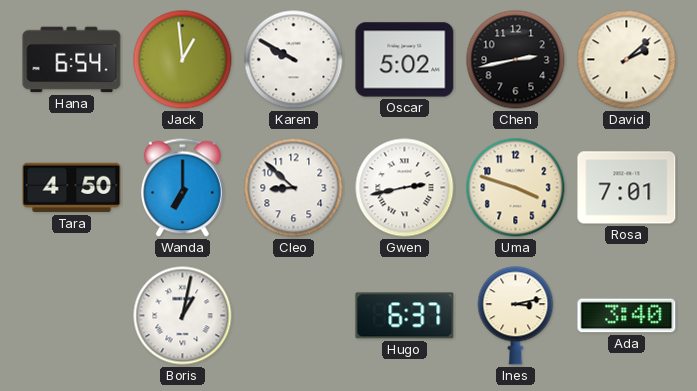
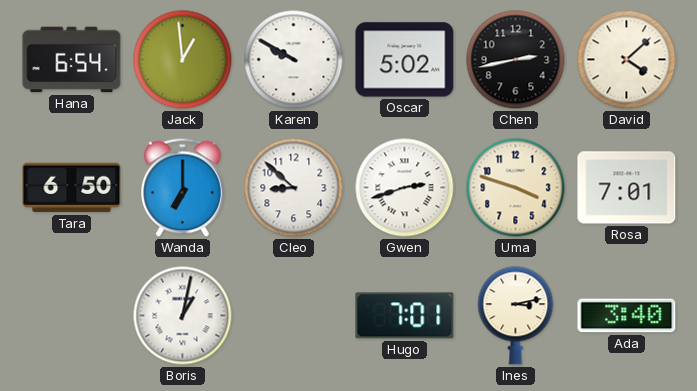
David: 2:08 -> 4:08 (627, 60)
Tara: 4:50 -> 6:50 (72, 188)
Gwen: 2:43 -> 2:42 (405, 188)
Hugo: 6:37 -> 7:01 (405, 316)
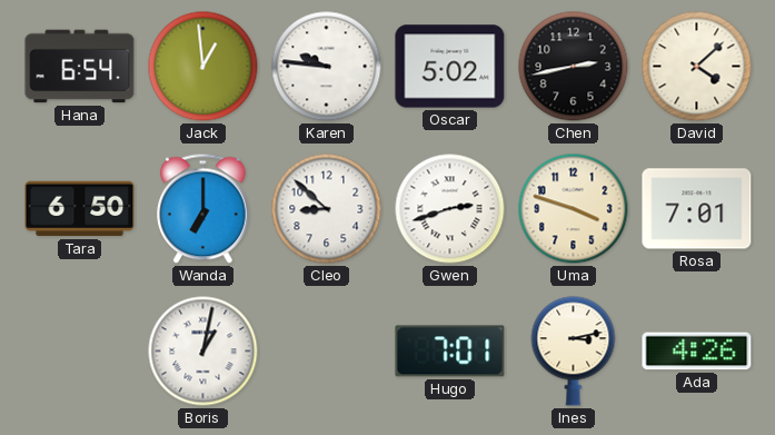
Karen: 9:50 -> 9:46 (327, 67)
Ada: 3:40 -> 4:26 (697, 352)
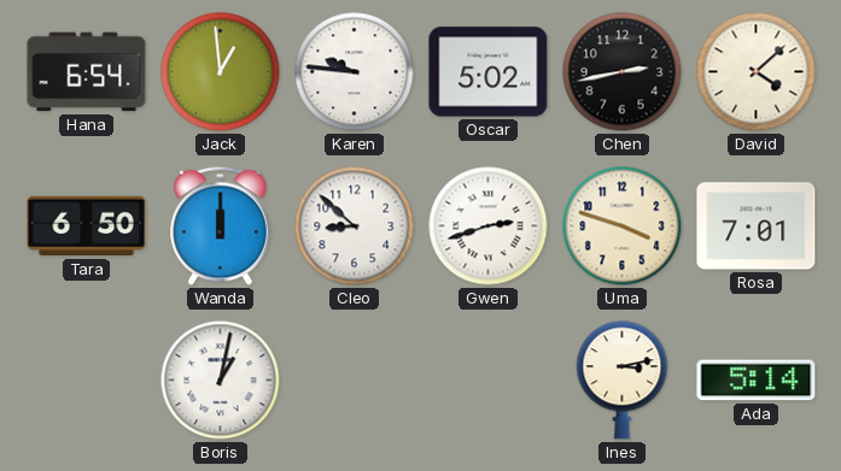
Wanda: 7:00 -> 12:00 (221, 226)
Hugo: 7:01 -> none (450, 352)
Ada: 4:26 -> 5:14 (757, 381)
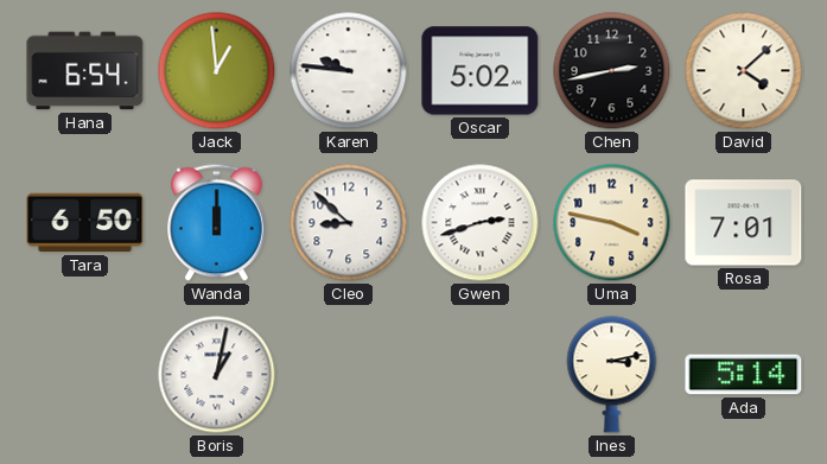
Uma: 3:48 -> 3:47 (612, 223)
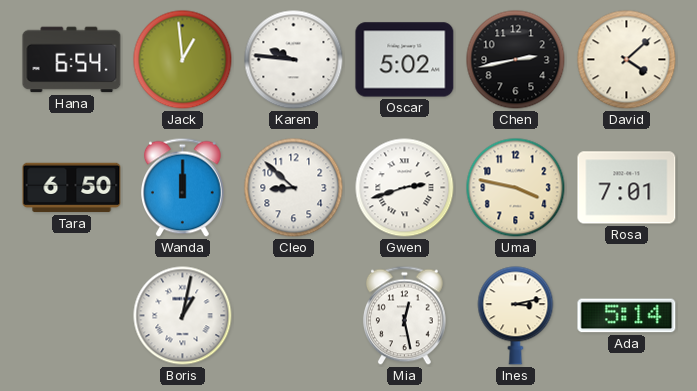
Mia: none -> 12:28 (405, 316)
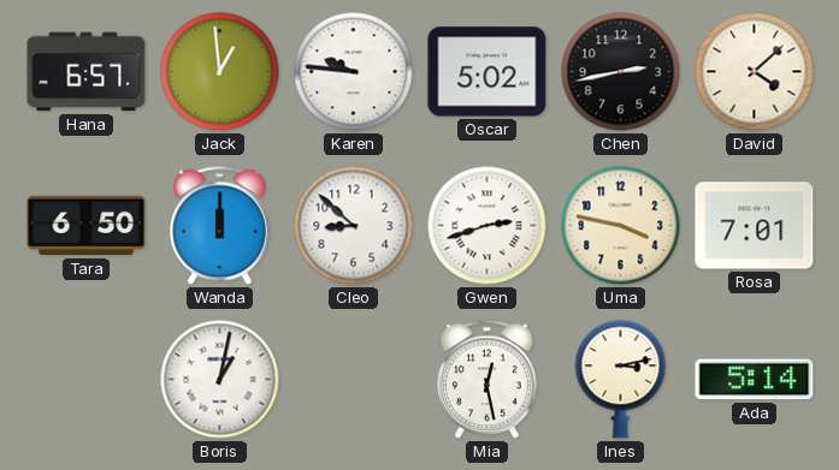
Hana: 6:54 -> 6:57 (87, 72)
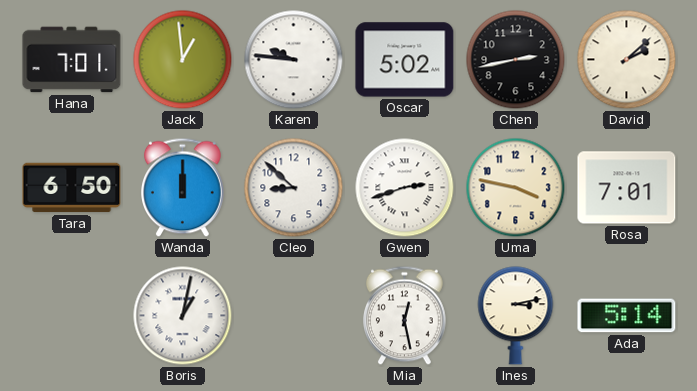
Hana: 6:57 -> 7:01 (72, 60)
David: 4:08 -> 2:08 (627, 60)
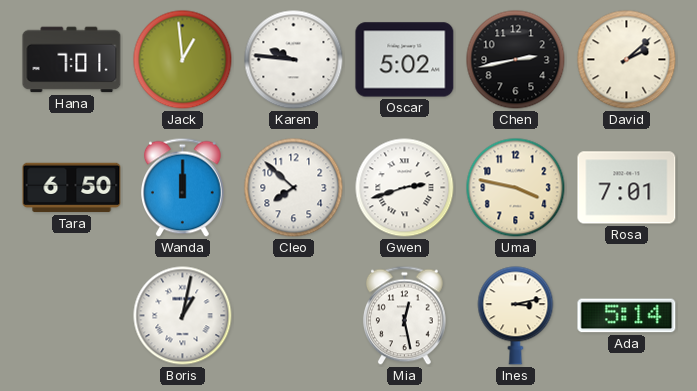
Cleo: 8:52 -> 7:52 (294, 188)
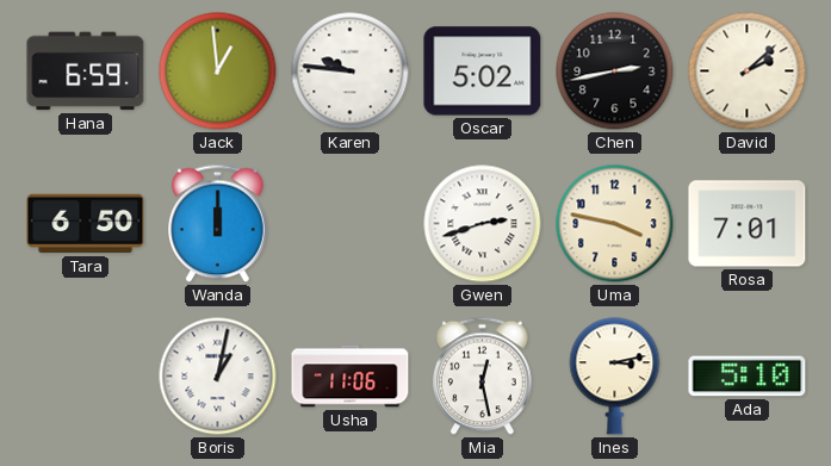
Hana: 7:01 -> 6:59 (86, 72)
Cleo: 7:52 -> none (294, 188)
Usha: none -> 11:06 (351, 377)
Ada: 5:14 -> 5:10 (748, 377)
